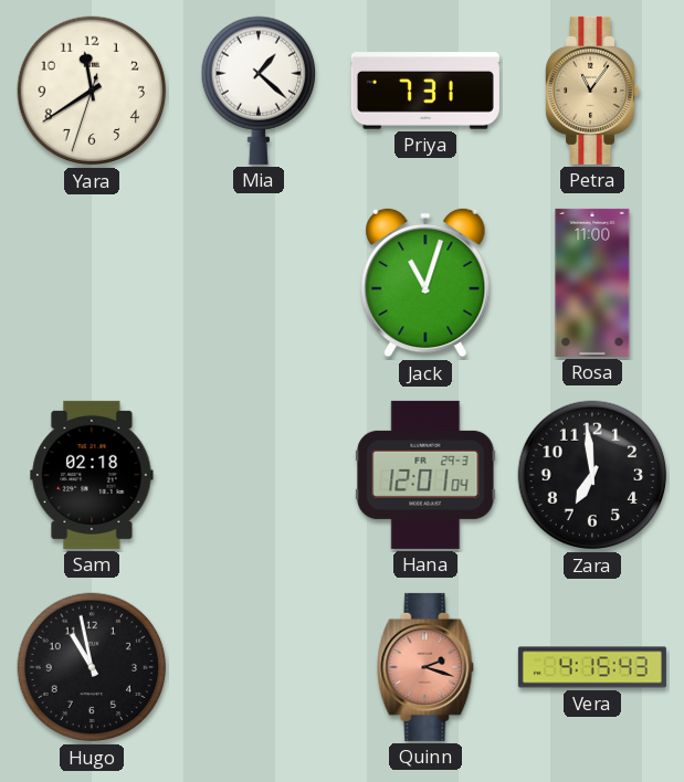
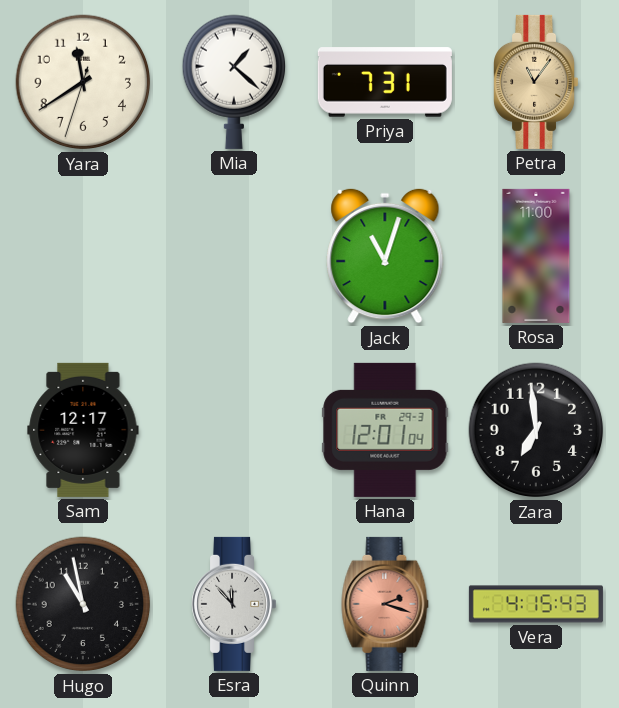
Sam: 02:18 -> 12:17 (83, 430)
Esra: none -> 11:53 (234, 604)
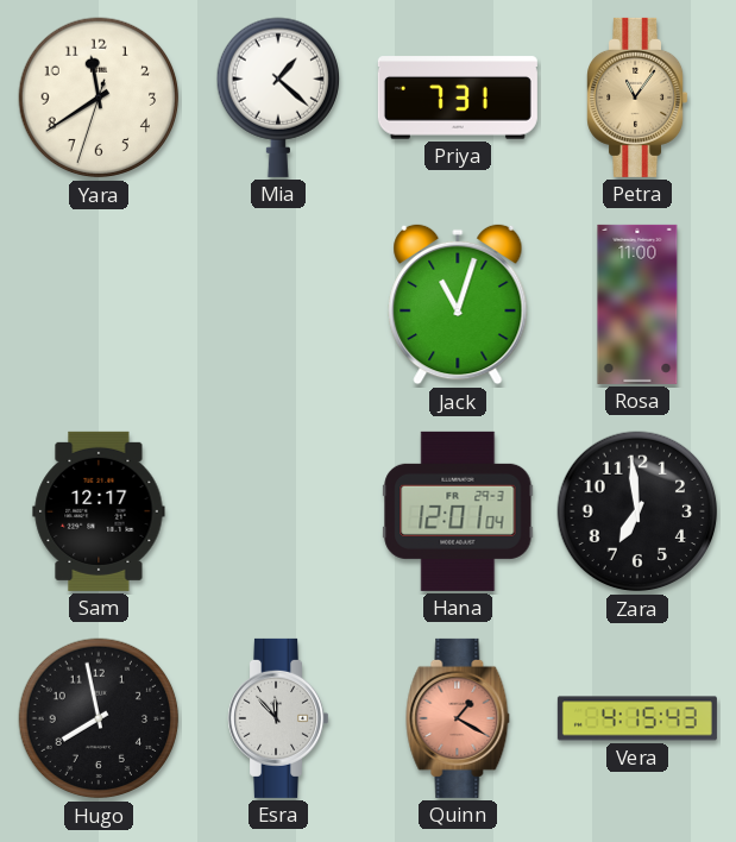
Hugo: 10:58 -> 7:58 (99, 718)
Quinn: 2:18 -> 1:20 (458, 718)
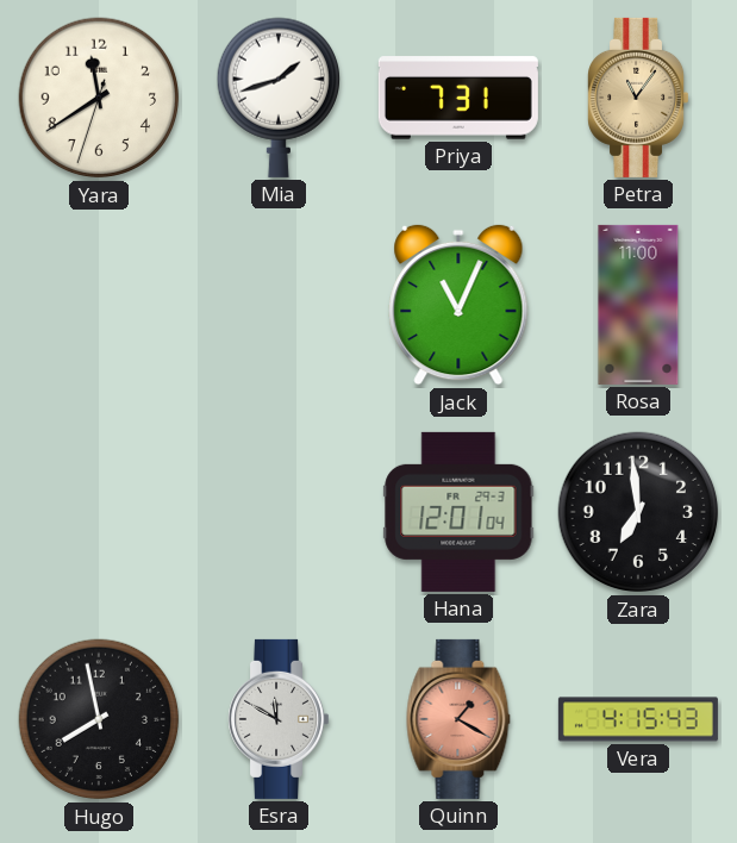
Mia: 1:22 -> 1:42 (277, 98)
Jack: 11:03 -> 11:04 (458, 305)
Sam: 12:17 -> none (99, 511)
Esra: 11:53 -> 11:50 (279, 719)
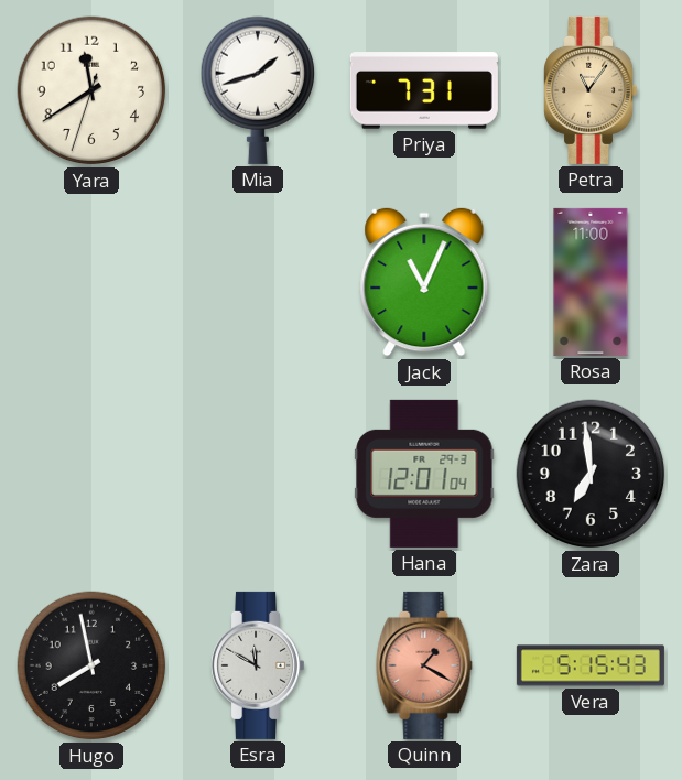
Vera: 4:15 -> 5:15 (591, 665)
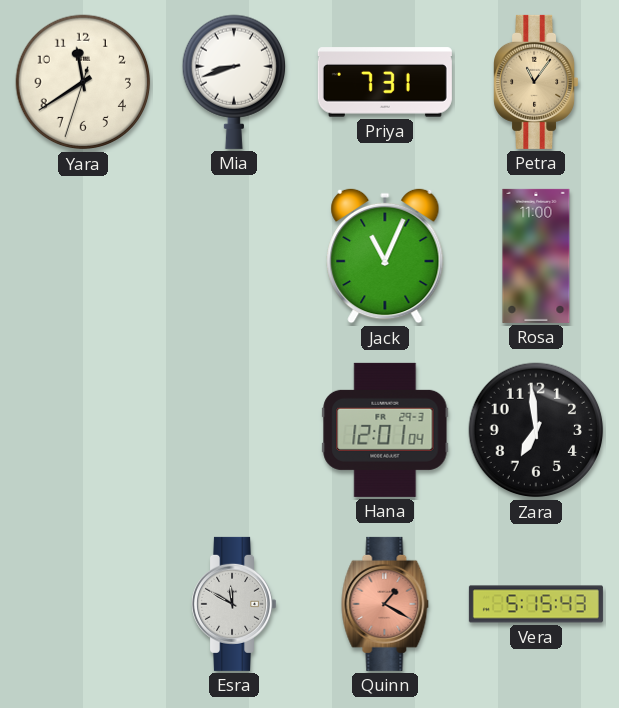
Mia: 1:42 -> 8:42 (233, 82)
Hugo: 7:58 -> none (91, 665)
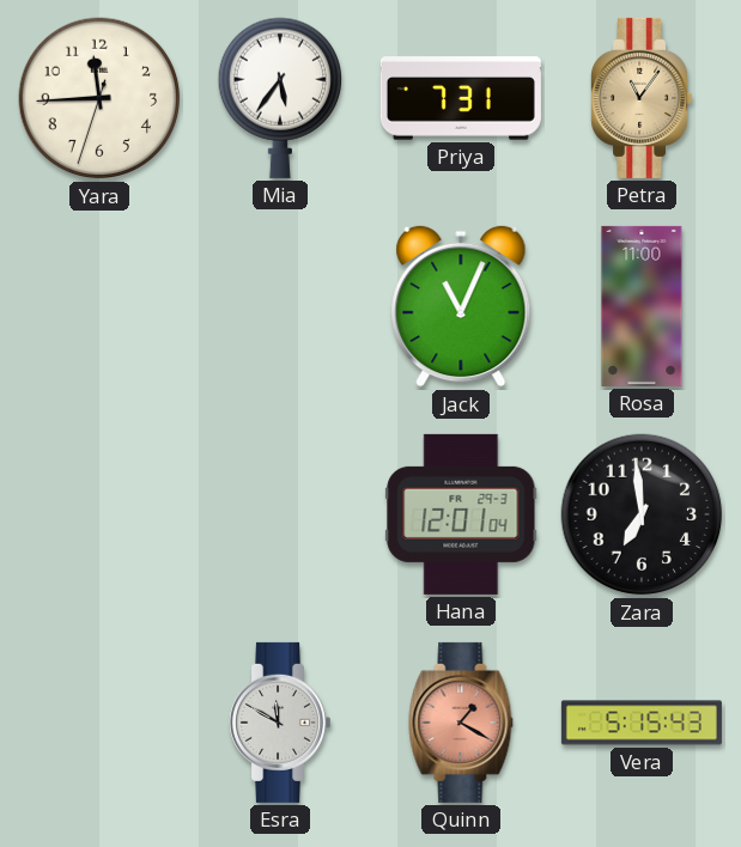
Yara: 11:39 -> 11:44 (99, 98)
Mia: 8:42 -> 5:36 (279, 98)
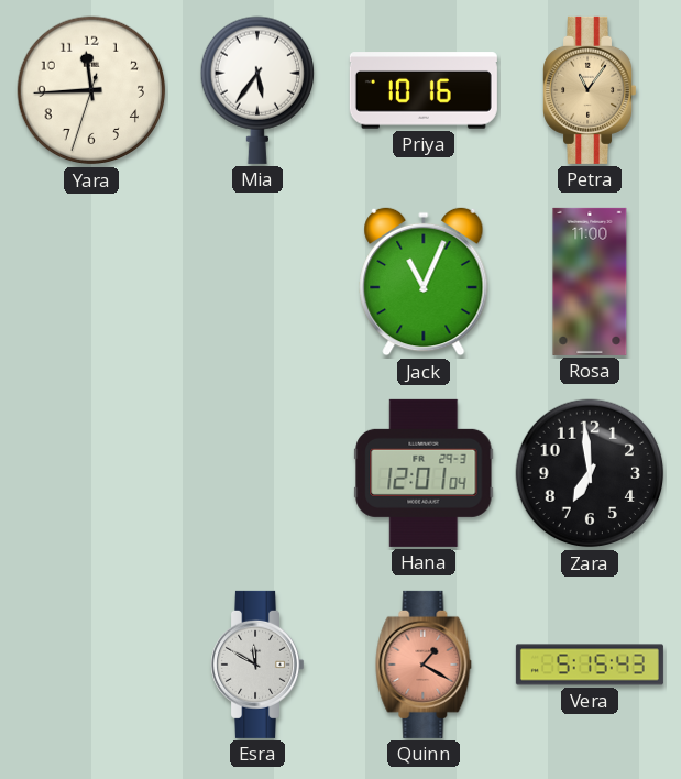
Priya: 7:31 -> 10:16 (424, 90)
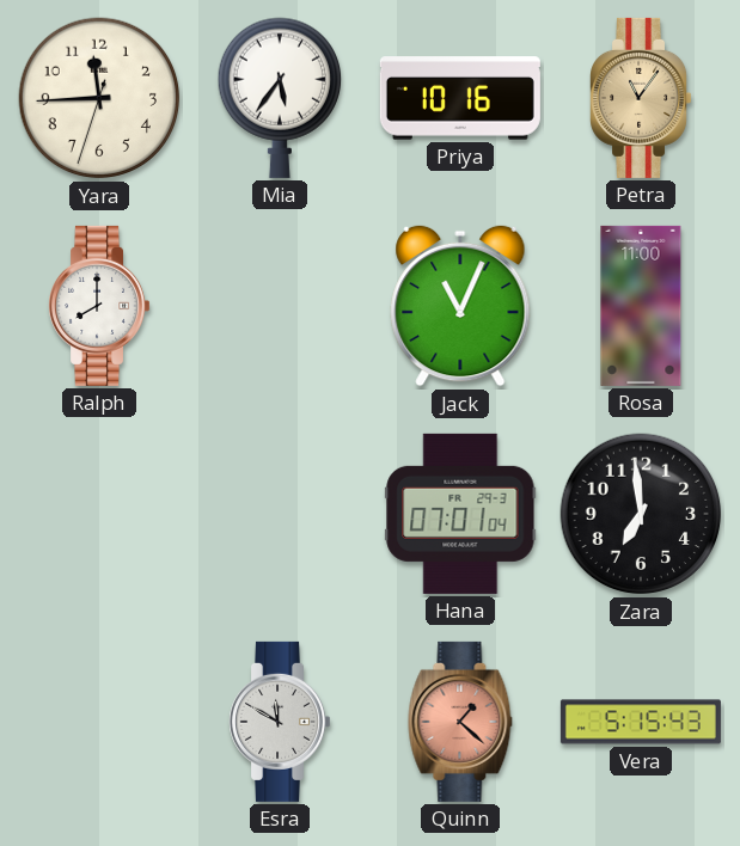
Ralph: none -> 8:00 (99, 306)
Hana: 12:01 -> 07:01 (460, 514)
Quinn: 1:20 -> 1:22 (460, 722)
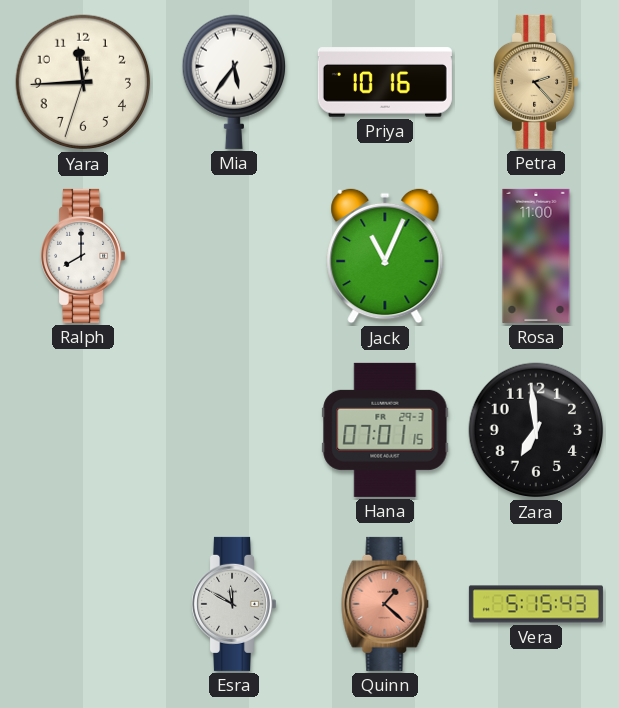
Petra: 11:06 -> 2:23 (536, 82)
Hana: 07:01:04 -> 07:01:15 (385, 430)
